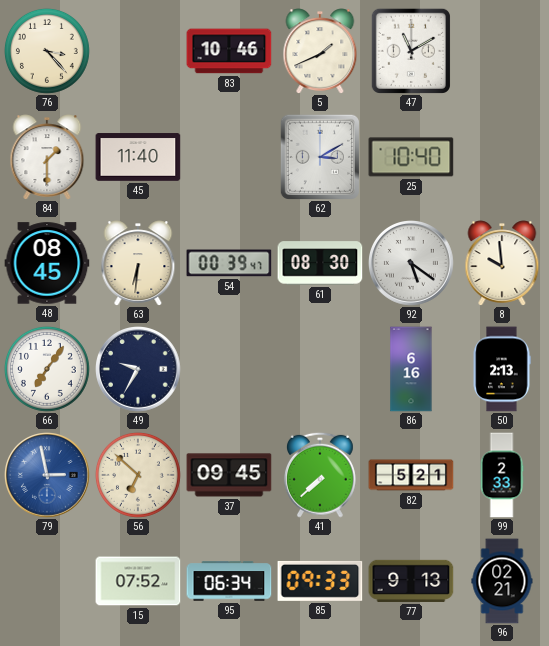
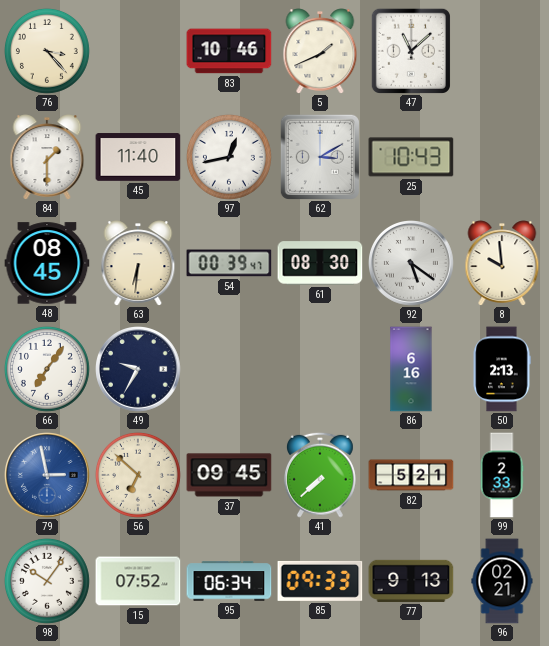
47: 11:10 -> 11:08 (411, 51)
97: none -> 12:43 (229, 157)
25: 10:40 -> 10:43 (411, 157)
98: none -> 10:06 (47, 581)
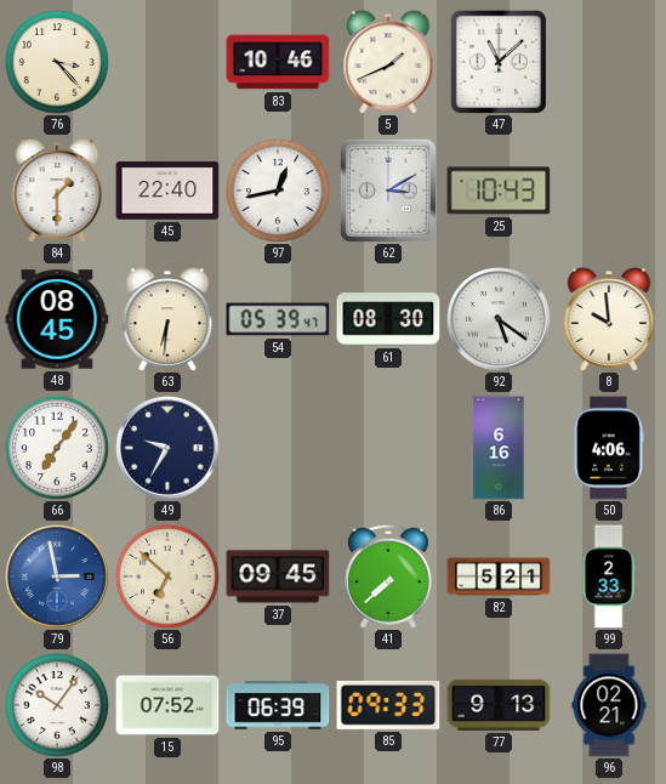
45: 11:40 -> 22:40 (167, 191)
54: 00:39 -> 05:39 (278, 319)
50: 2:13 -> 4:06 (609, 448)
95: 06:34 -> 06:39 (278, 705)
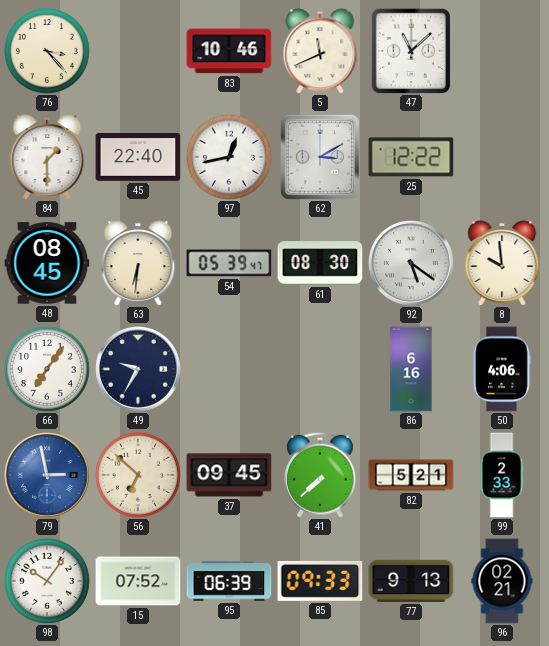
5: 1:41 -> 11:41 (320, 51)
25: 10:43 -> 12:22 (411, 157)
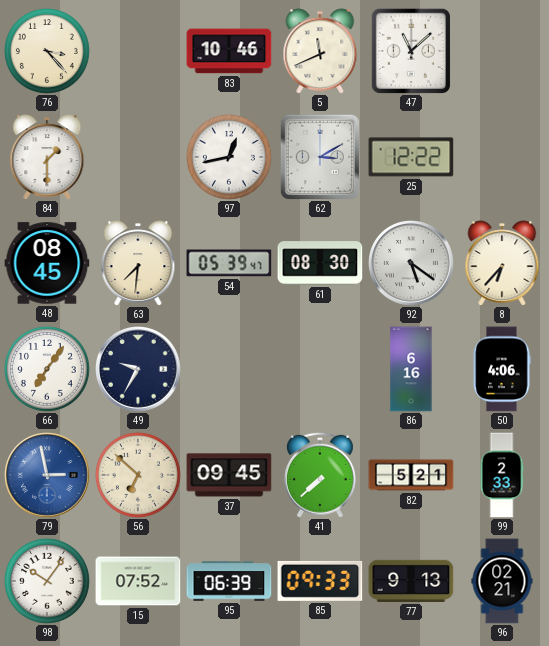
45: 22:40 -> none (138, 157)
63: 6:31 -> 7:31 (138, 263)
8: 9:59 -> 6:37 (502, 263)
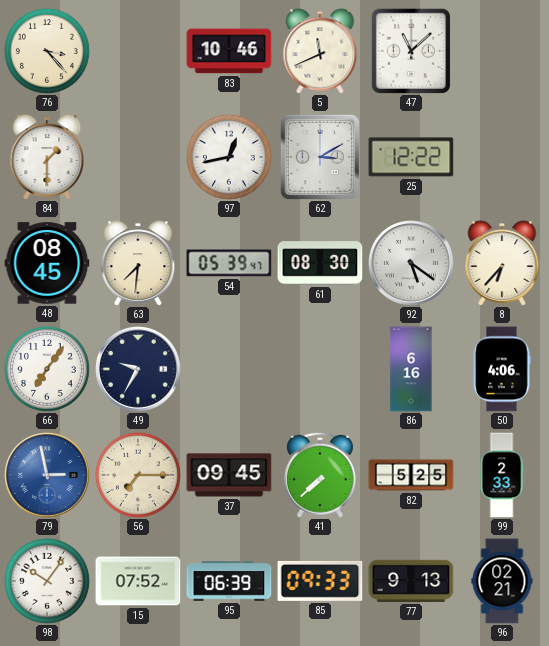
56: 6:52 -> 7:15 (138, 475)
82: 5:21 -> 5:25 (411, 475)
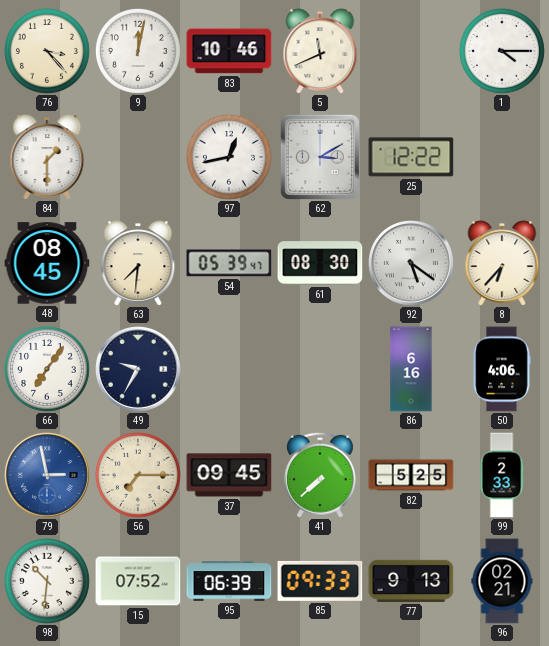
9: none -> 12:02 (138, 51)
47: 11:08 -> none (411, 51)
1: none -> 4:15 (502, 51)
98: 10:06 -> 10:31 (47, 581)
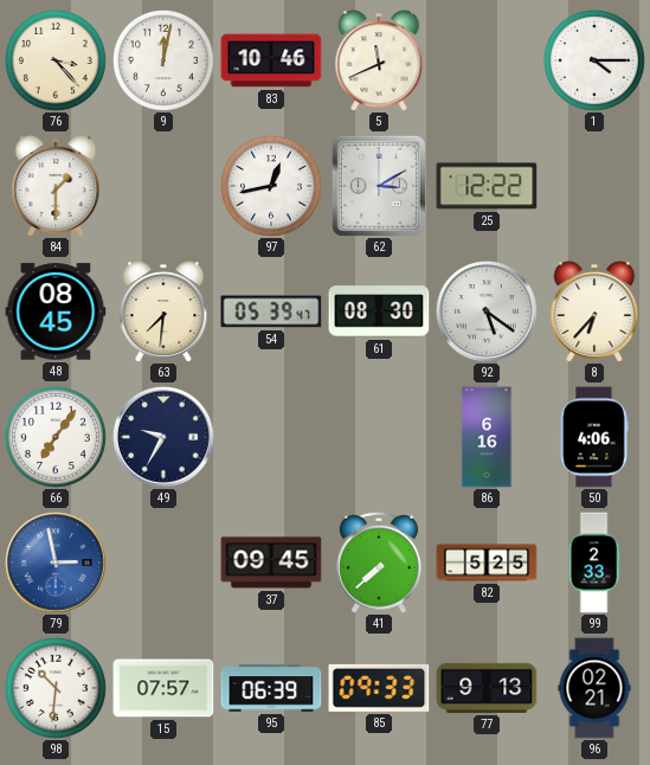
56: 7:15 -> none (138, 475)
15: 07:52 -> 07:57 (163, 688)
